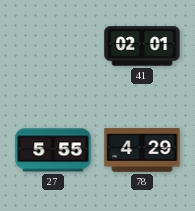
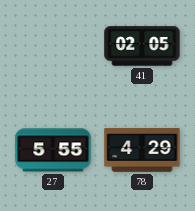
41: 02:01 -> 02:05 (142, 46)
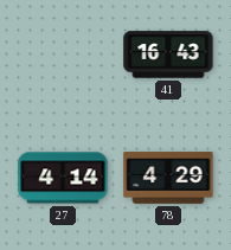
41: 02:05 -> 16:43 (168, 55)
27: 5:55 -> 4:14 (63, 178)
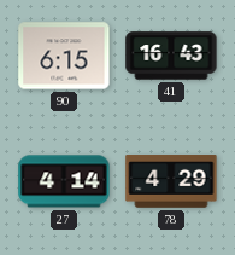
90: none -> 6:15 (64, 56)
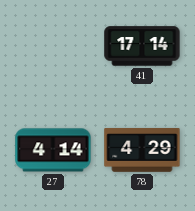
90: 6:15 -> none (64, 56)
41: 16:43 -> 17:14 (142, 46)
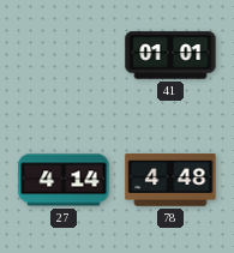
41: 17:14 -> 01:01 (170, 55)
78: 4:29 -> 4:48 (170, 181)
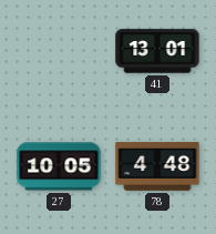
41: 01:01 -> 13:01 (157, 51)
27: 4:14 -> 10:05 (59, 166)
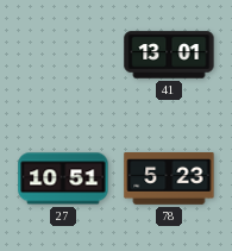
27: 10:05 -> 10:51 (63, 178)
78: 4:48 -> 5:23 (169, 180)
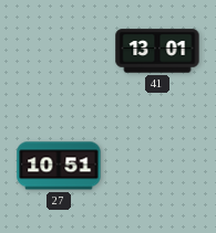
78: 5:23 -> none (169, 180)
